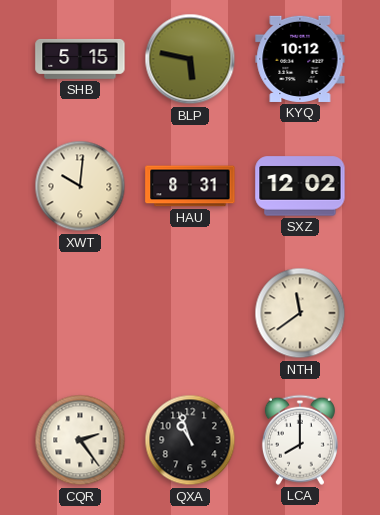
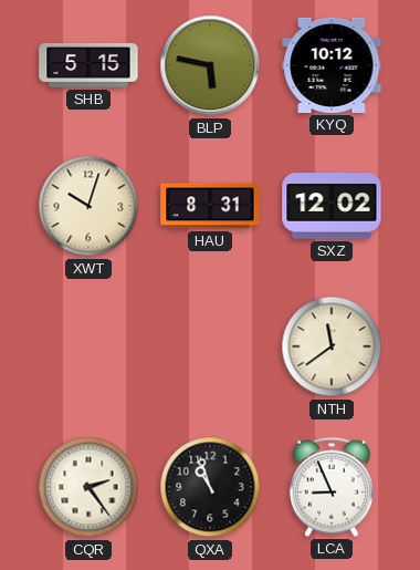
XWT: 10:01 -> 10:03 (88, 206)
LCA: 8:00 -> 8:56 (332, 487)
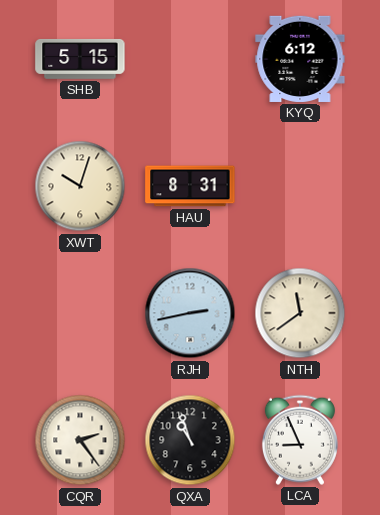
BLP: 5:47 -> none (210, 65)
KYQ: 10:12 -> 6:12 (300, 59)
SXZ: 12:02 -> none (332, 206)
RJH: none -> 2:43 (190, 313)
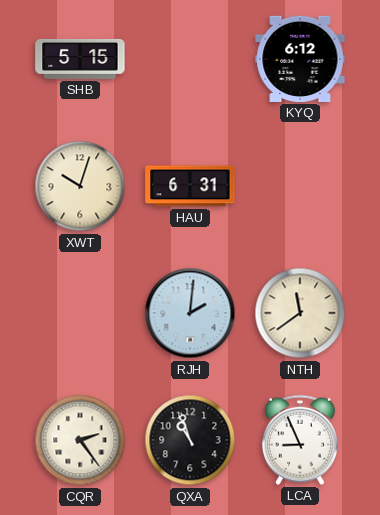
HAU: 8:31 -> 6:31 (190, 186)
RJH: 2:43 -> 2:01 (190, 313)
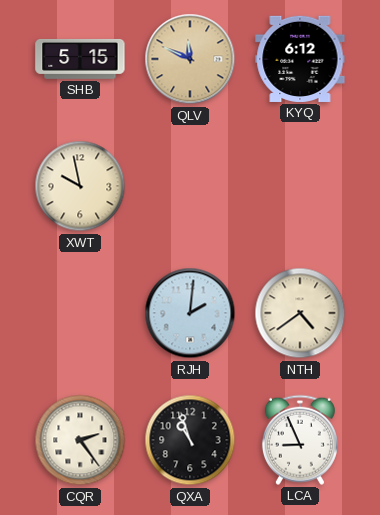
QLV: none -> 11:49 (190, 59)
XWT: 10:03 -> 9:58 (80, 186)
HAU: 6:31 -> none (190, 186)
NTH: 11:39 -> 4:39 (300, 313)
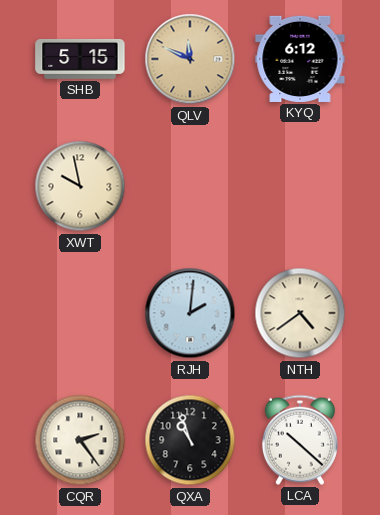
LCA: 8:56 -> 10:22 (300, 440)
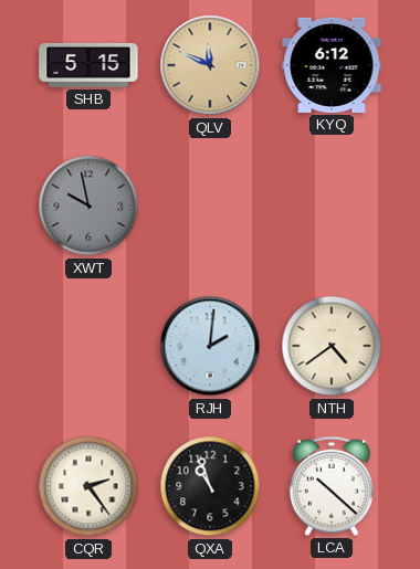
XWT dial: cream -> grey (88, 206)
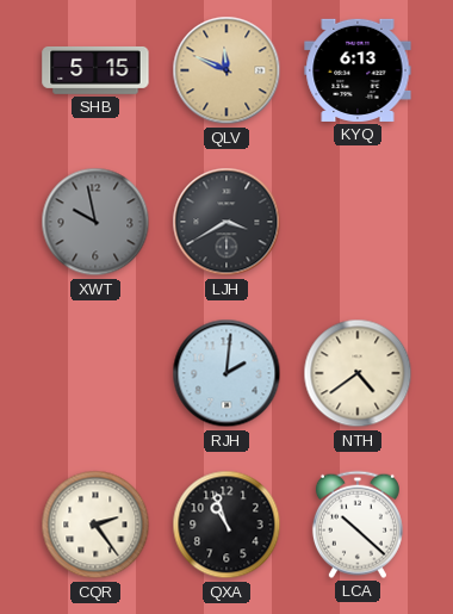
KYQ: 6:12 -> 6:13 (358, 70)
LJH: none -> 3:40 (226, 222)
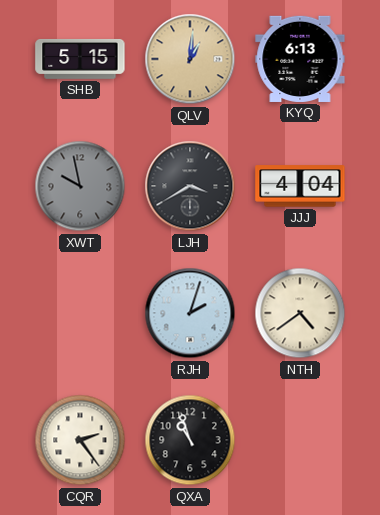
QLV: 11:49 -> 1:01 (190, 59)
JJJ: none -> 4:04 (300, 186)
RJH: 2:01 -> 2:03 (190, 313)
LCA: 10:22 -> none (358, 525)
